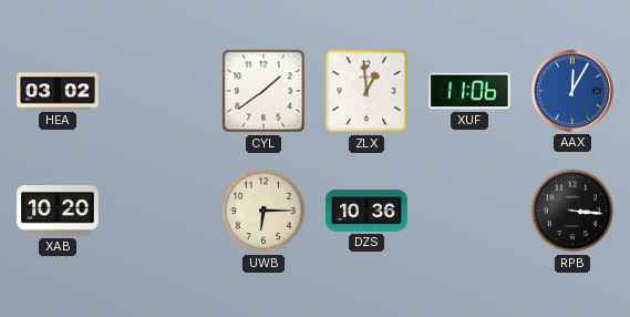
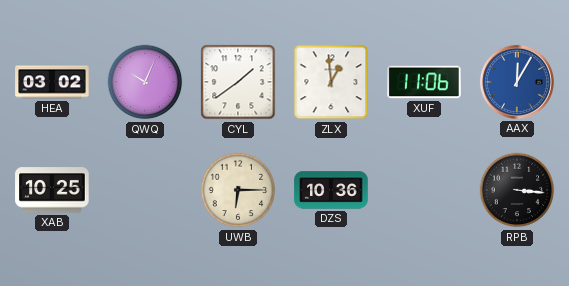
QWQ: none -> 10:04 (145, 82)
XAB: 10:20 -> 10:25 (52, 190)
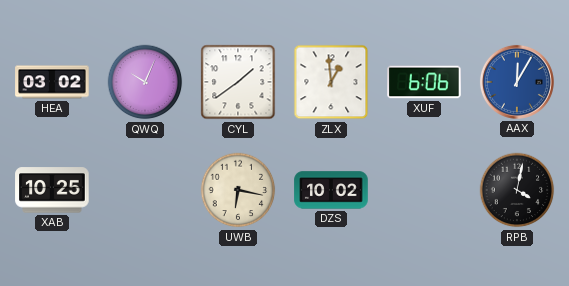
XUF: 11:06 -> 6:06 (424, 82)
UWB: 6:15 -> 6:17 (238, 190)
DZS: 10:36 -> 10:02 (331, 190)
RPB: 3:16 -> 4:02 (517, 190)
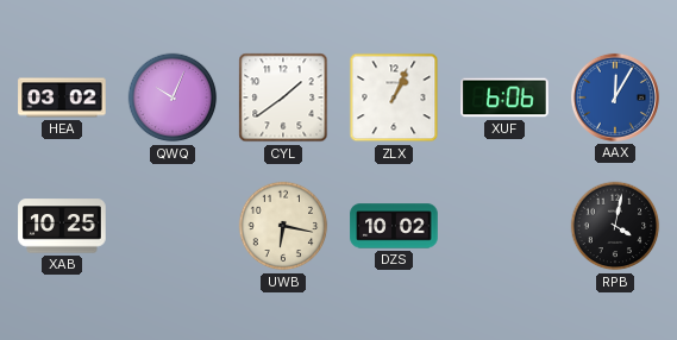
ZLX: 12:59 -> 1:04 (394, 97)
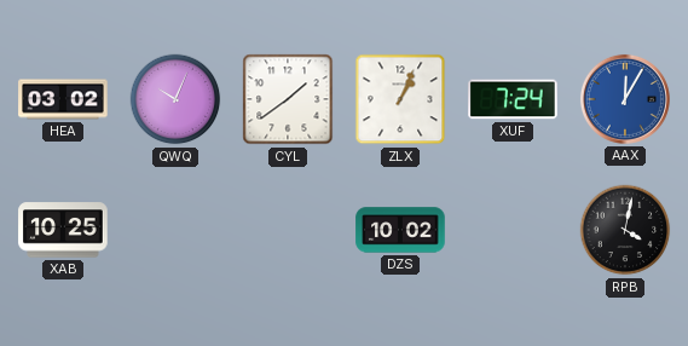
XUF: 6:06 -> 7:24 (513, 99)
UWB: 6:17 -> none (283, 226)
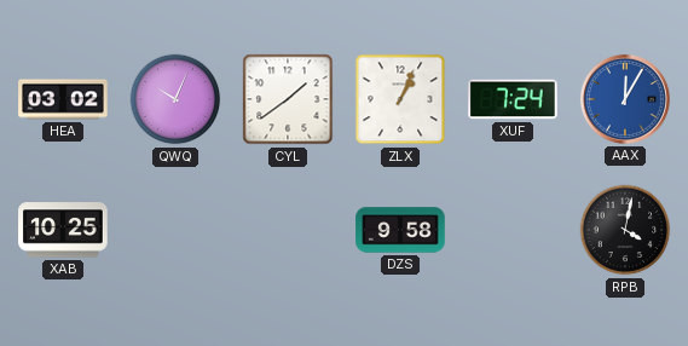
DZS: 10:02 -> 9:58 (400, 230)
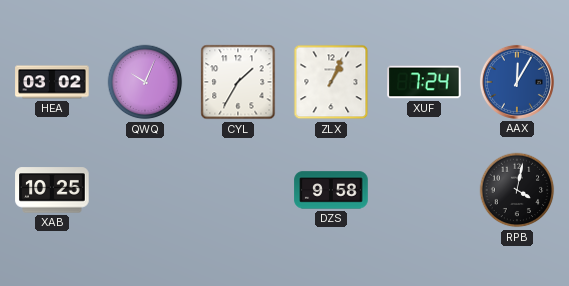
CYL: 1:39 -> 1:35 (238, 82)
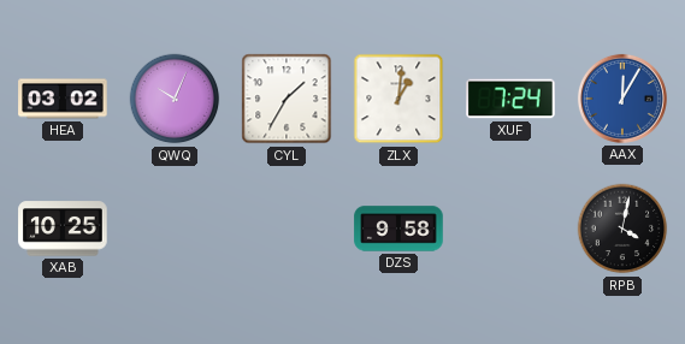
ZLX: 1:04 -> 1:01 (398, 99)
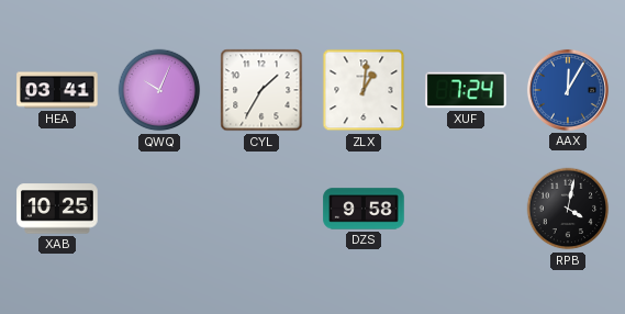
HEA: 03:02 -> 03:41 (57, 90)
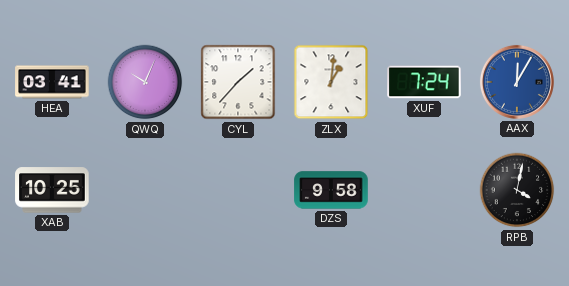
CYL: 1:35 -> 1:37 (238, 82)
